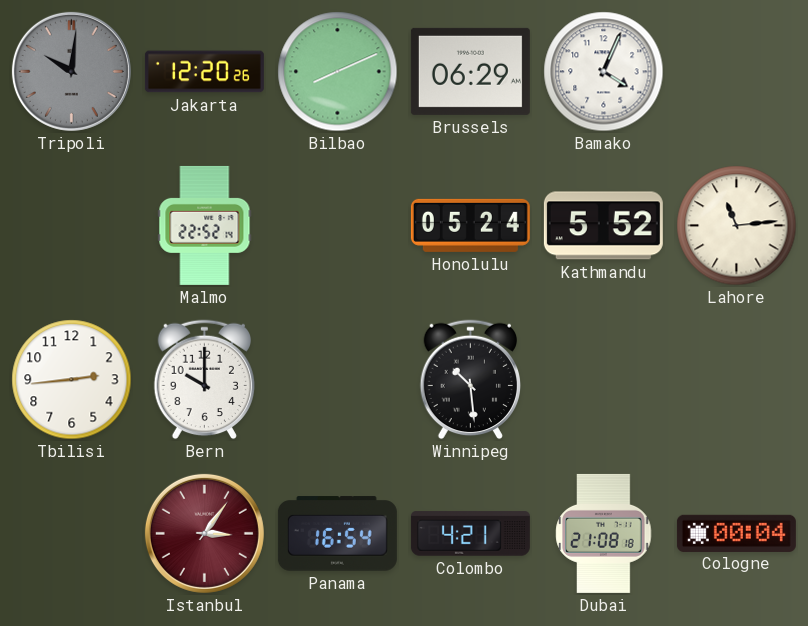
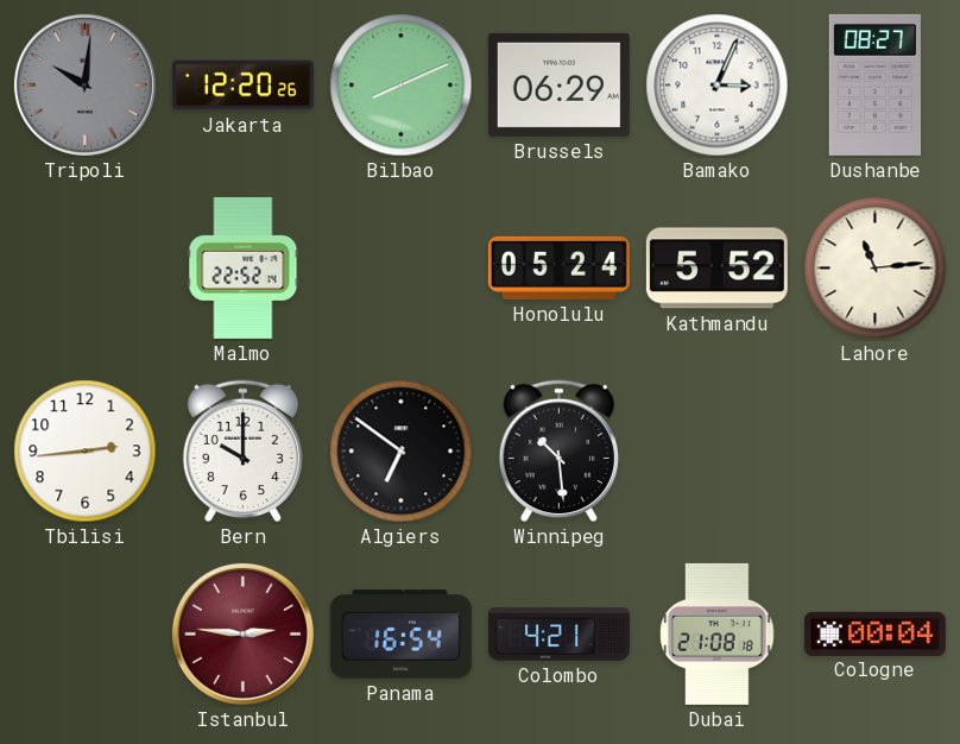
Bamako: 4:04 -> 3:04 (718, 86)
Dushanbe: none -> 08:27 (874, 84)
Algiers: none -> 6:51 (402, 452)
Istanbul: 3:06 -> 2:46 (242, 633)
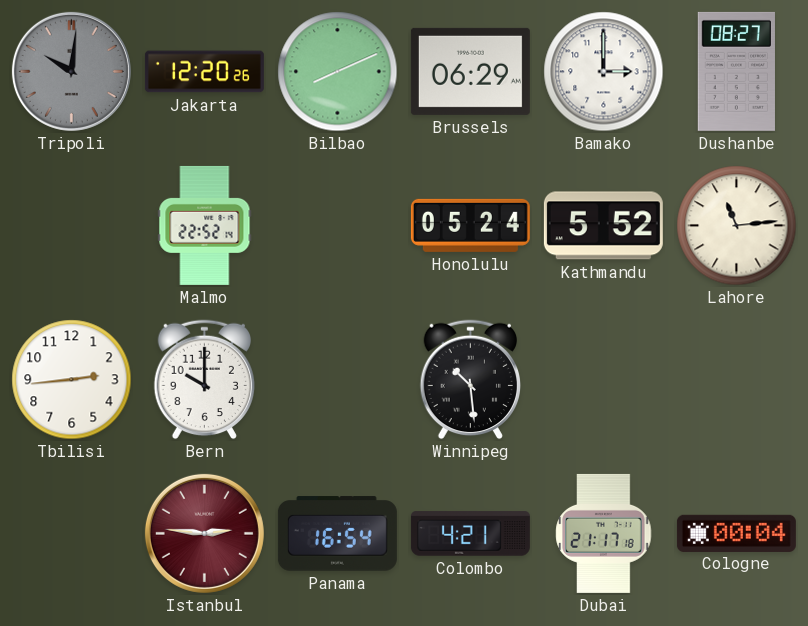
Bamako: 3:04 -> 3:00 (604, 72)
Algiers: 6:51 -> none (402, 452)
Dubai: 21:08 -> 21:17 (604, 533)
